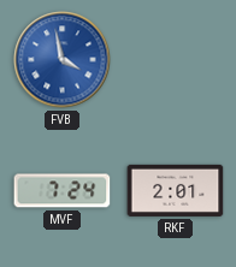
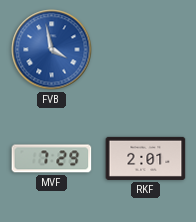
MVF: 7:24 -> 7:29 (52, 159)
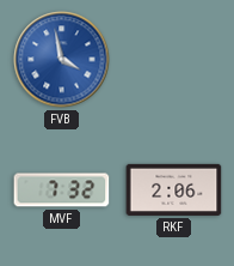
MVF: 7:29 -> 7:32 (62, 191)
RKF: 2:01 -> 2:06 (174, 189)
